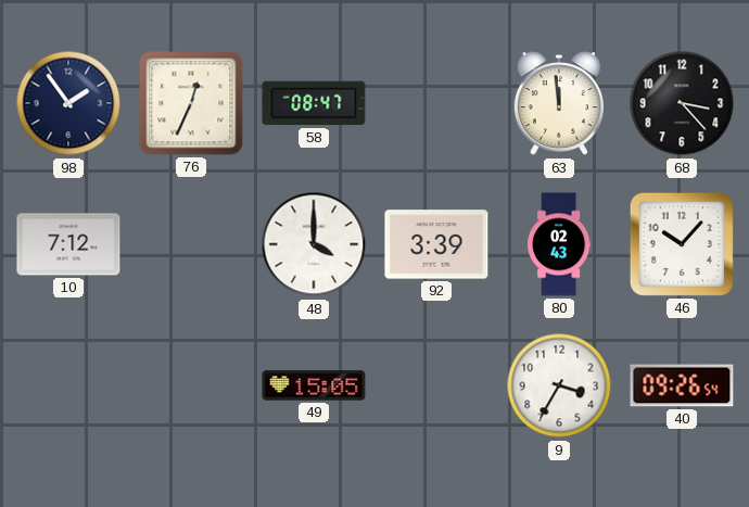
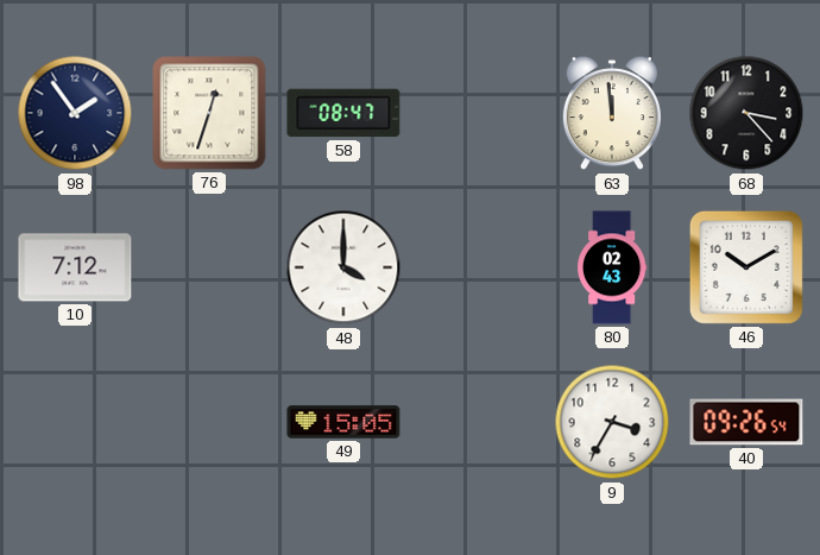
76: 12:34 -> 12:33 (209, 113)
92: 3:39 -> none (436, 244)
46: 10:07 -> 10:10 (746, 267)
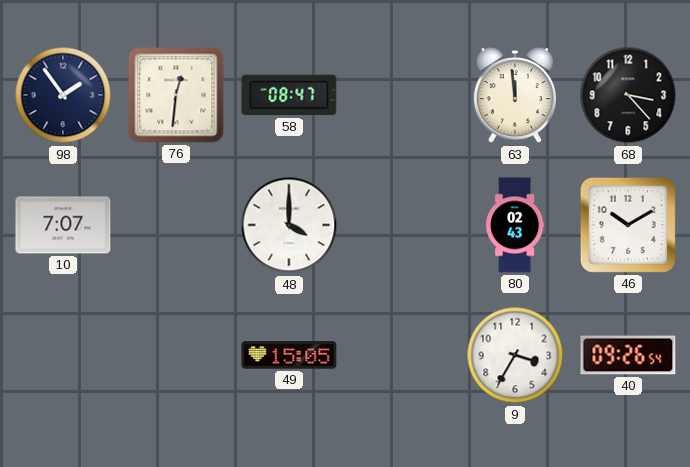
76: 12:33 -> 12:31 (176, 95)
10: 7:12 -> 7:07 (63, 225)
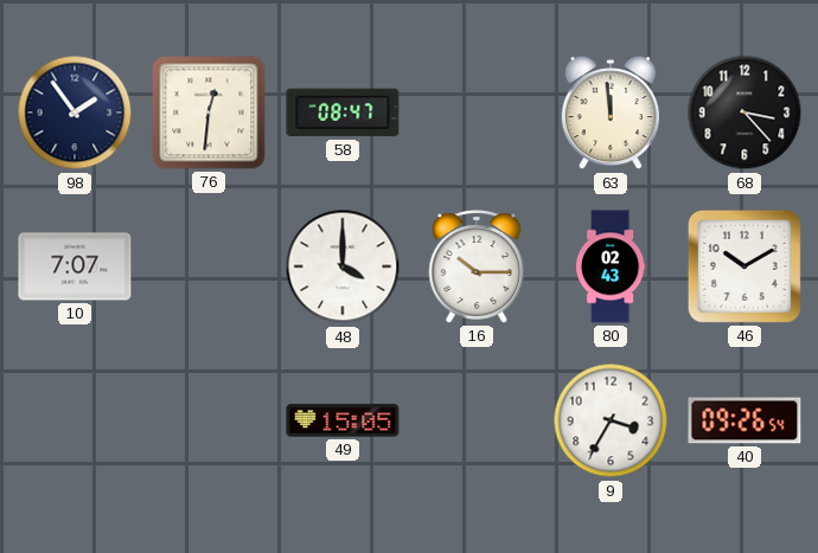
16: none -> 10:15 (477, 266)
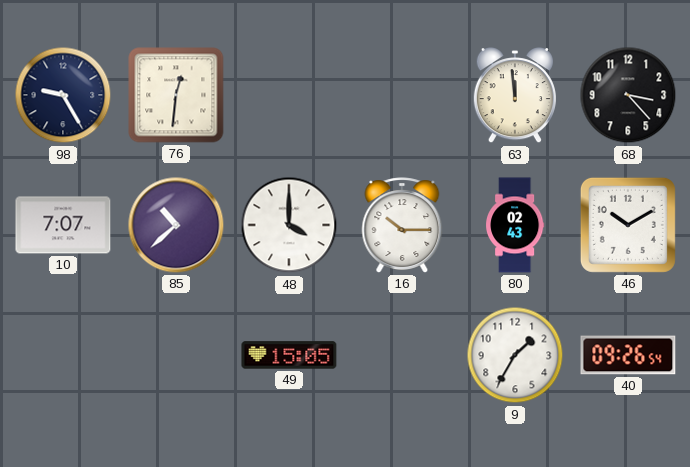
98: 1:54 -> 9:25 (63, 95)
58: 08:47 -> none (343, 112)
85: none -> 10:38 (176, 225)
9: 3:35 -> 1:35 (515, 355)
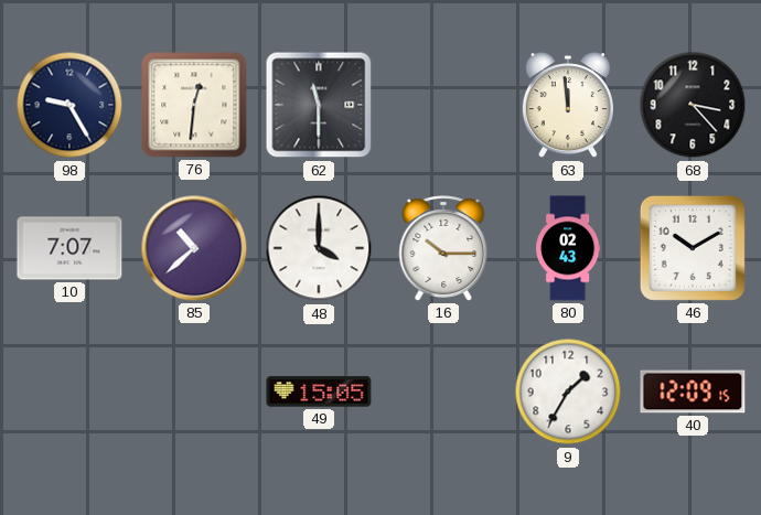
62: none -> 11:30 (319, 105)
40: 09:26 -> 12:09 (693, 391)
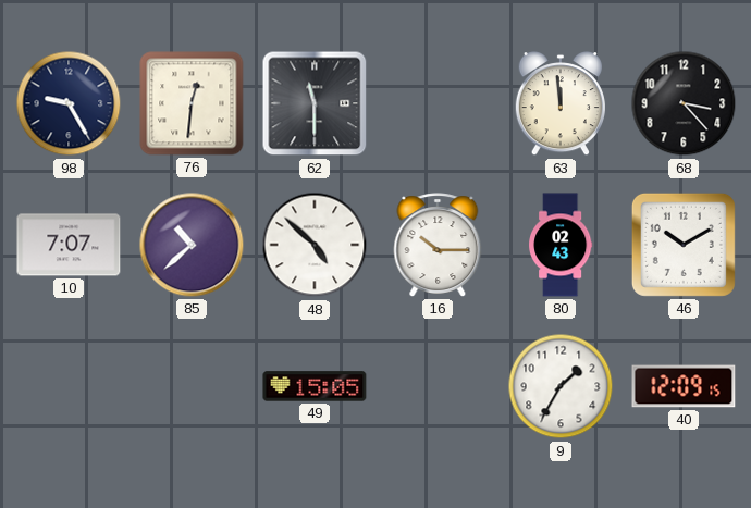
48: 4:00 -> 4:52 (315, 245)
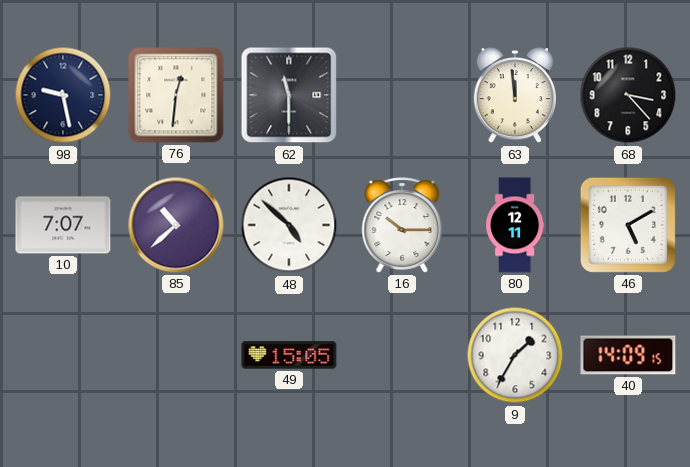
98: 9:25 -> 9:28 (63, 95)
80: 02:43 -> 12:11 (516, 225)
46: 10:10 -> 5:10 (628, 225)
40: 12:09 -> 14:09 (628, 355)
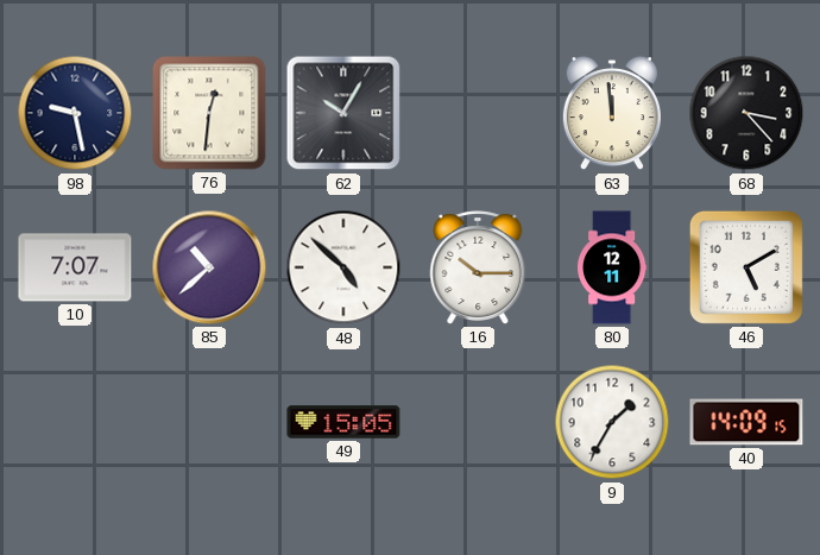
62: 11:30 -> 10:05 (343, 113)
